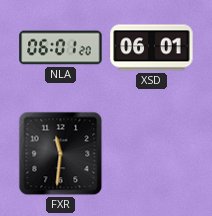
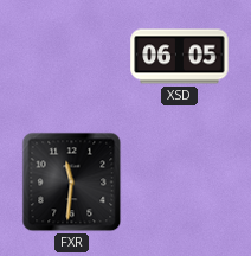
NLA: 06:01 -> none (61, 48)
XSD: 06:01 -> 06:05 (180, 57)
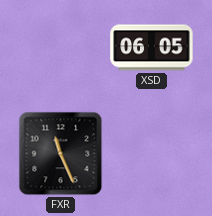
FXR: 11:31 -> 11:26 (61, 154)
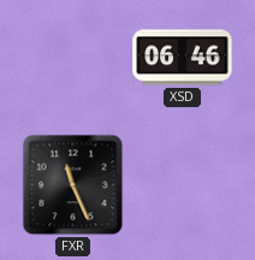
XSD: 06:05 -> 06:46 (183, 58)
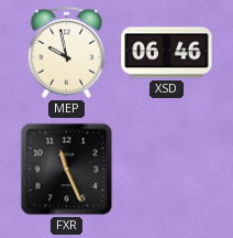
MEP: none -> 9:58 (66, 52)
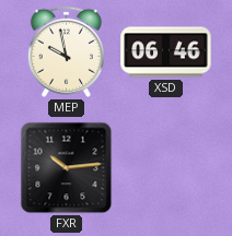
FXR: 11:26 -> 10:14 (67, 168)
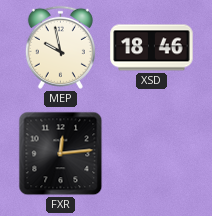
XSD: 06:46 -> 18:46 (152, 48)
FXR: 10:14 -> 12:14 (61, 154)
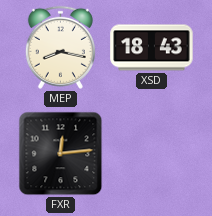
MEP: 9:58 -> 8:17 (60, 47)
XSD: 18:46 -> 18:43 (152, 48)
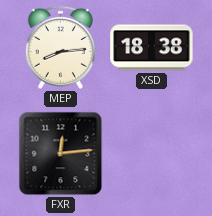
MEP: 8:17 -> 8:14 (60, 47)
XSD: 18:43 -> 18:38 (152, 48)
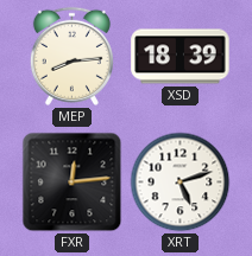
XSD: 18:38 -> 18:39 (181, 57)
XRT: none -> 5:12 (181, 183)
